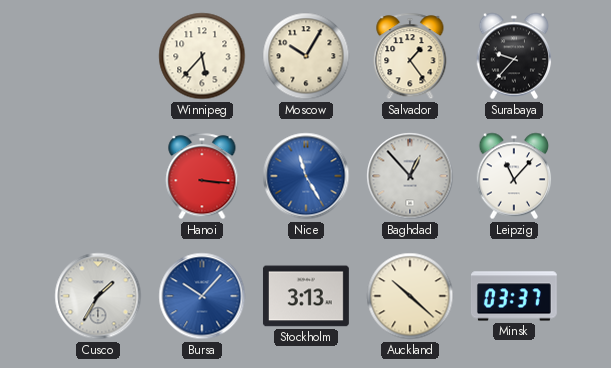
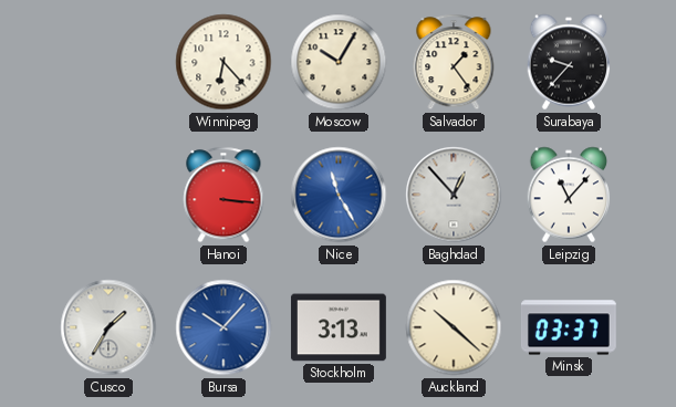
Winnipeg: 5:37 -> 6:23 (223, 62)
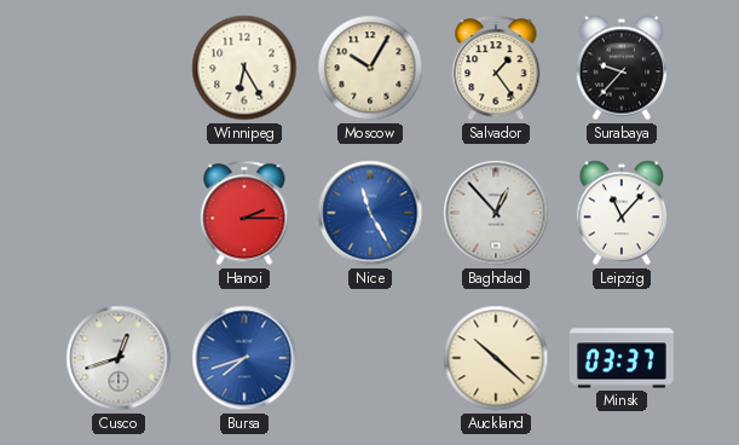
Winnipeg: 6:23 -> 6:25 (244, 68)
Hanoi: 3:16 -> 2:15 (244, 213)
Cusco: 1:35 -> 12:42 (119, 358)
Bursa: 10:07 -> 7:42 (244, 358)
Stockholm: 3:13 -> none (339, 327)
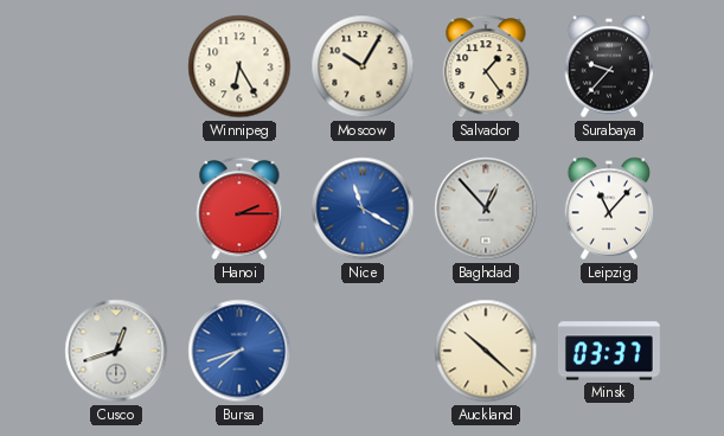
Nice: 11:25 -> 11:20 (363, 209)
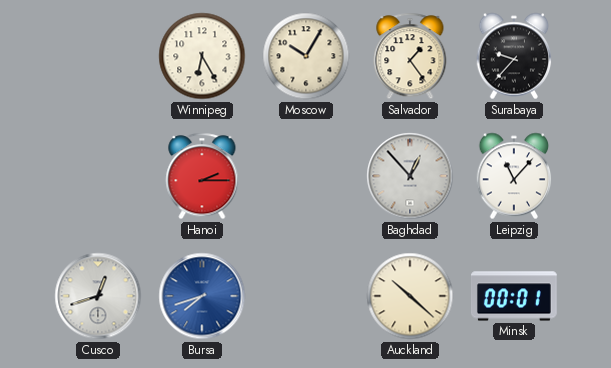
Nice: 11:20 -> none (363, 209)
Minsk: 03:37 -> 00:01 (514, 296)
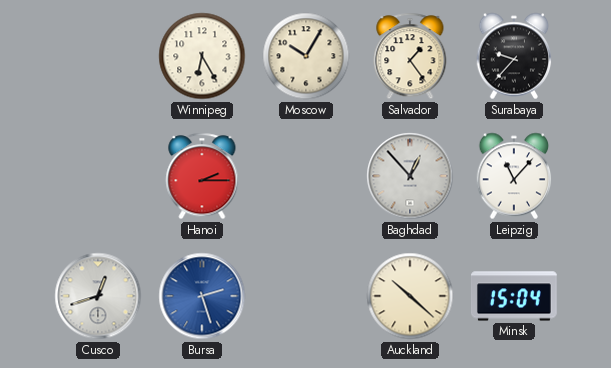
Bursa: 7:42 -> 2:27 (202, 296)
Minsk: 00:01 -> 15:04 (514, 296)
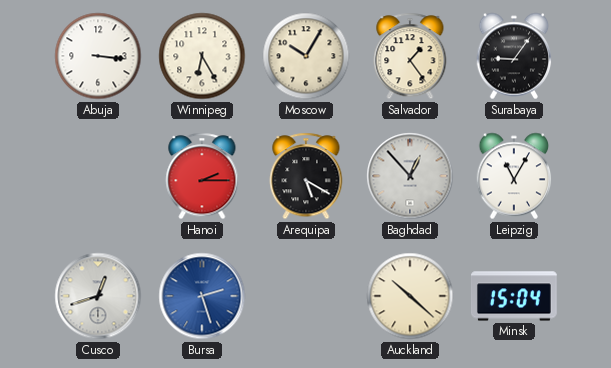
Abuja: none -> 3:16 (98, 56)
Surabaya: 9:37 -> 9:06 (514, 56)
Arequipa: none -> 5:20 (306, 176)
Leipzig: 11:07 -> 11:05 (514, 176)
